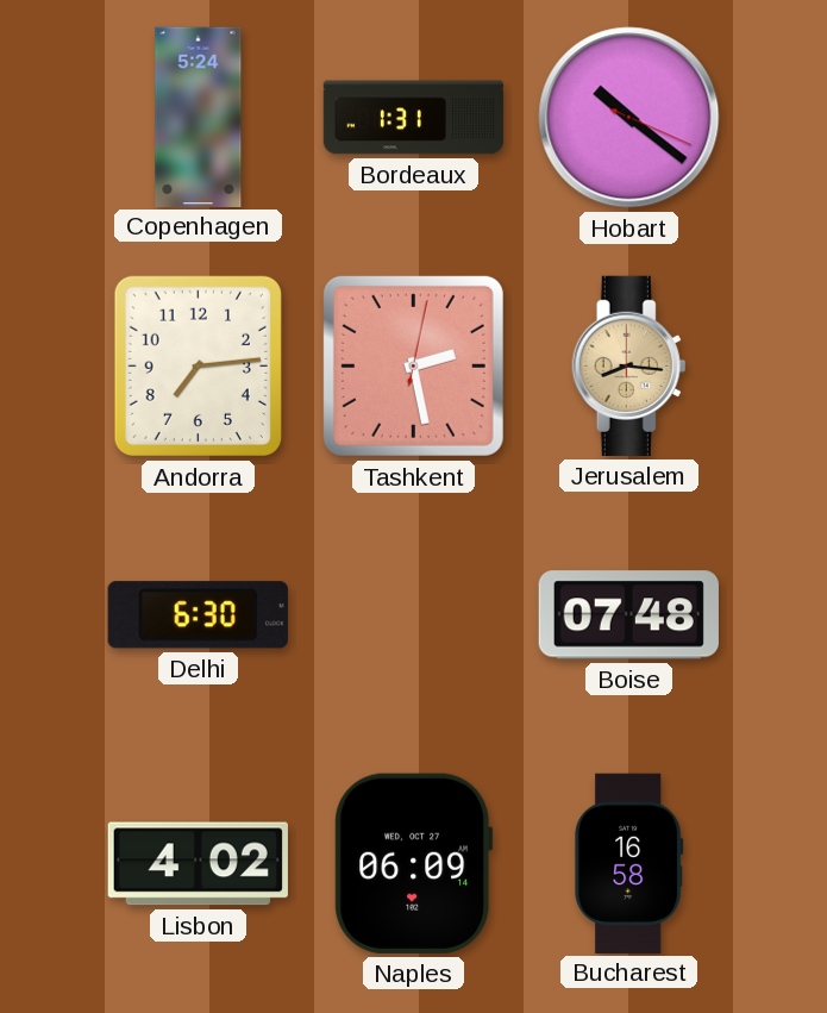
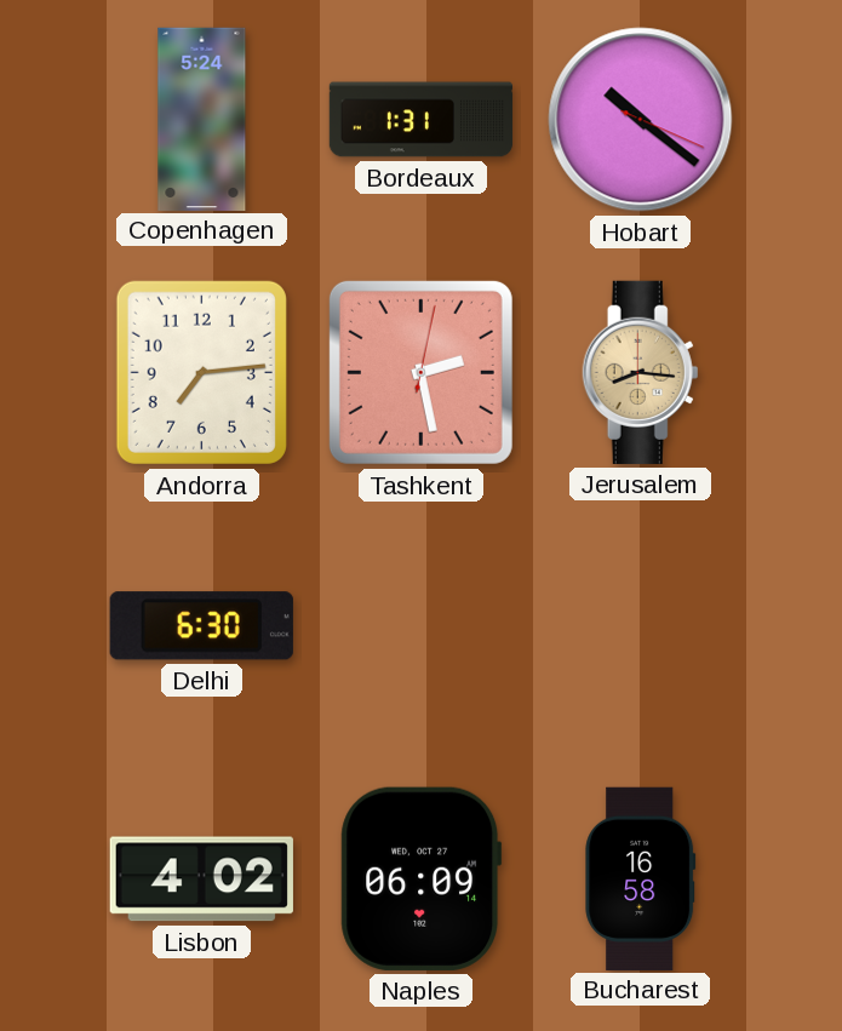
Boise: 07:48 -> none (628, 615)
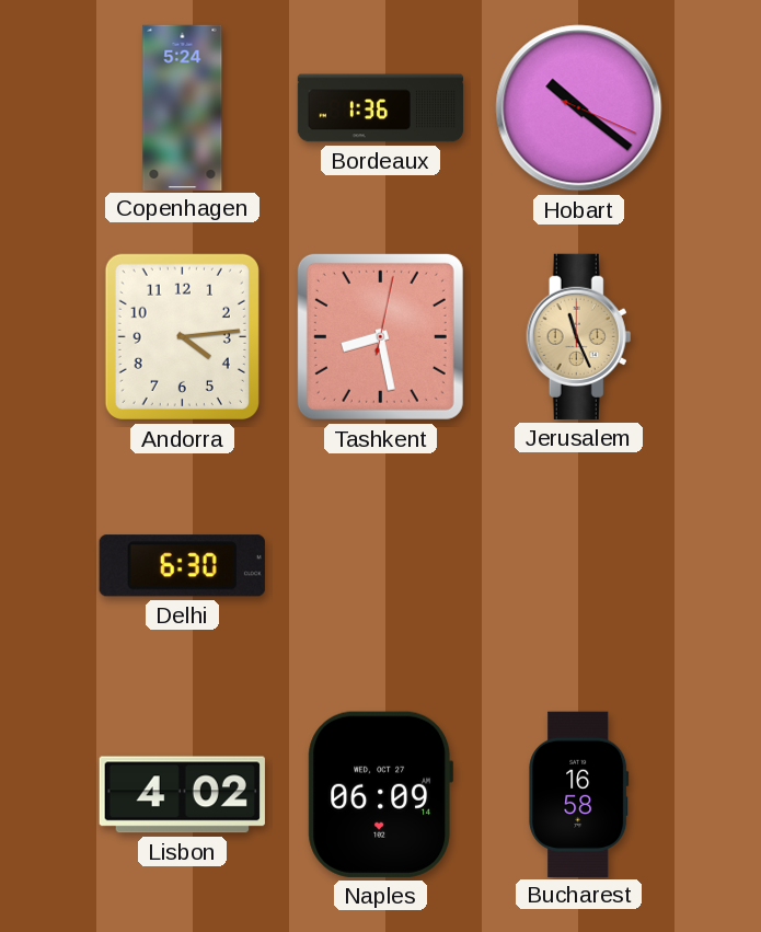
Bordeaux: 1:31 -> 1:36 (381, 108)
Andorra: 7:14 -> 4:14 (182, 336)
Tashkent: 2:28 -> 8:28 (380, 336)
Jerusalem: 8:16 -> 11:26 (579, 336)
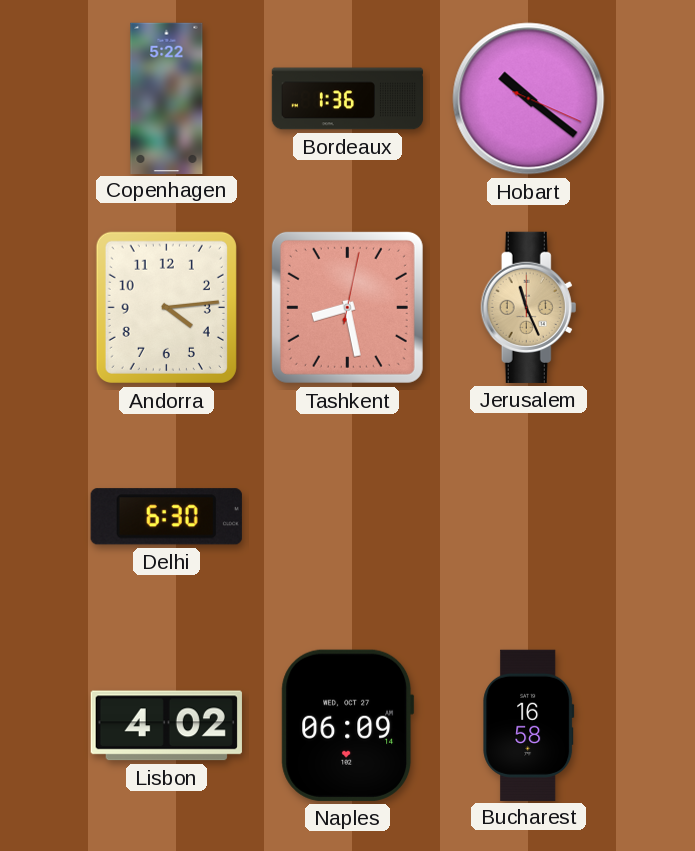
Copenhagen: 5:24 -> 5:22 (167, 98)
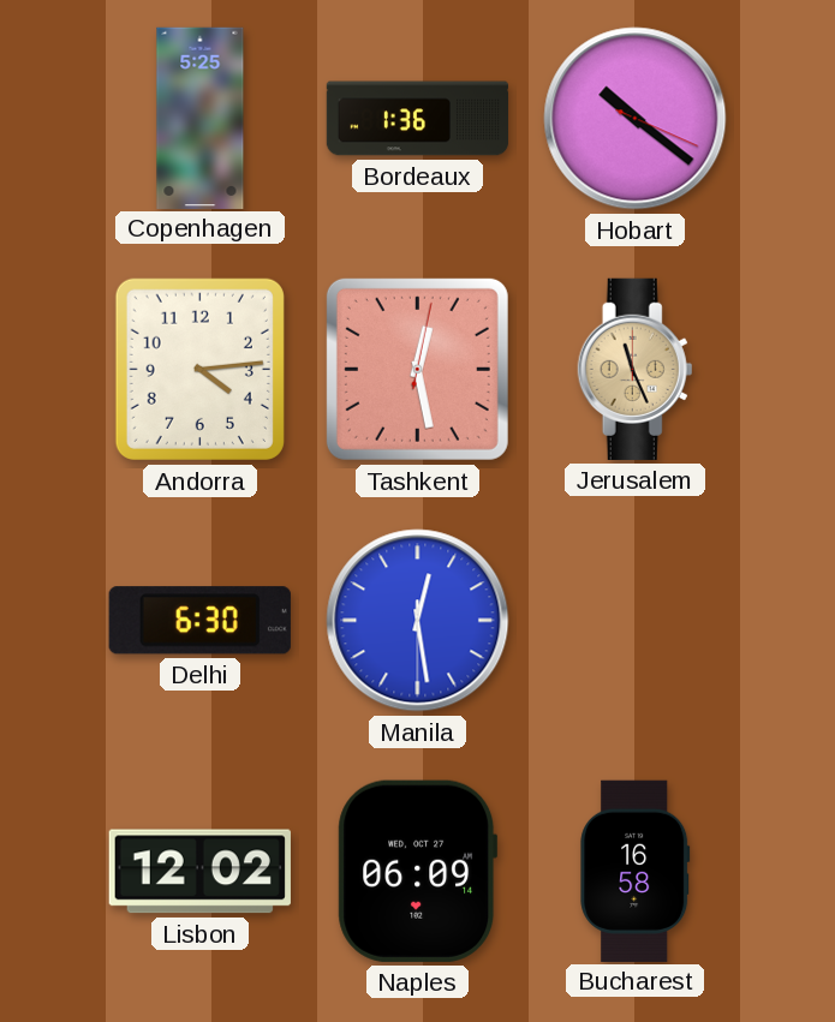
Copenhagen: 5:22 -> 5:25 (201, 118)
Tashkent: 8:28 -> 12:28 (417, 369)
Manila: none -> 12:28 (418, 621)
Lisbon: 4:02 -> 12:02 (199, 872)
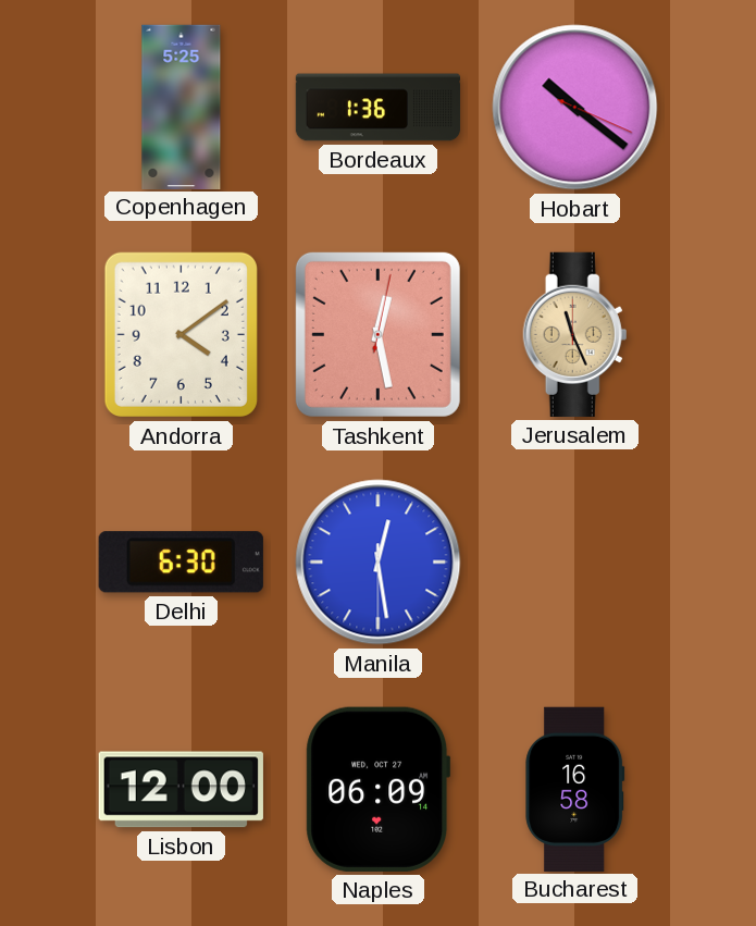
Andorra: 4:14 -> 4:09 (181, 334)
Lisbon: 12:02 -> 12:00 (181, 790)
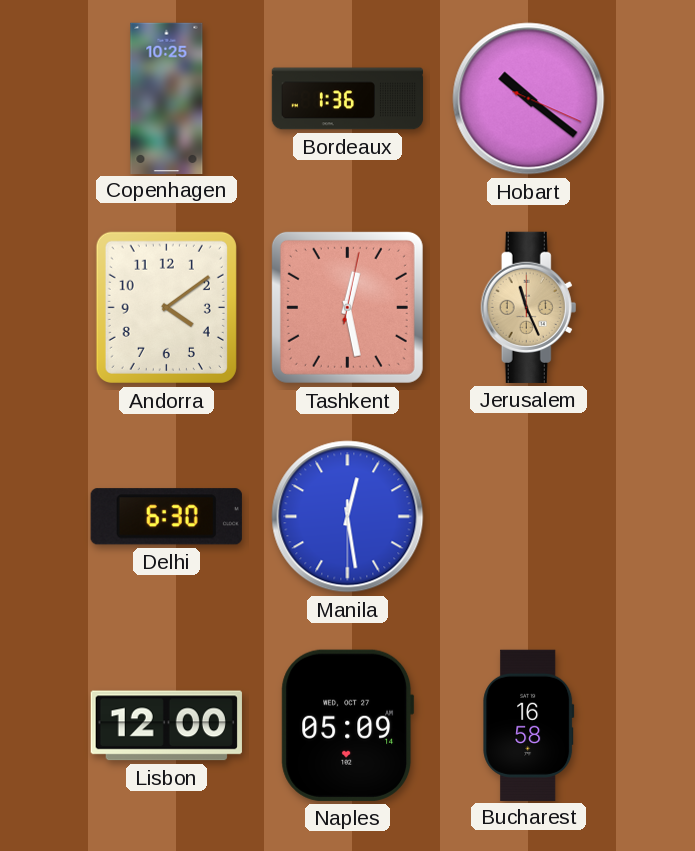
Copenhagen: 5:25 -> 10:25 (167, 98)
Naples: 06:09 -> 05:09 (348, 725)
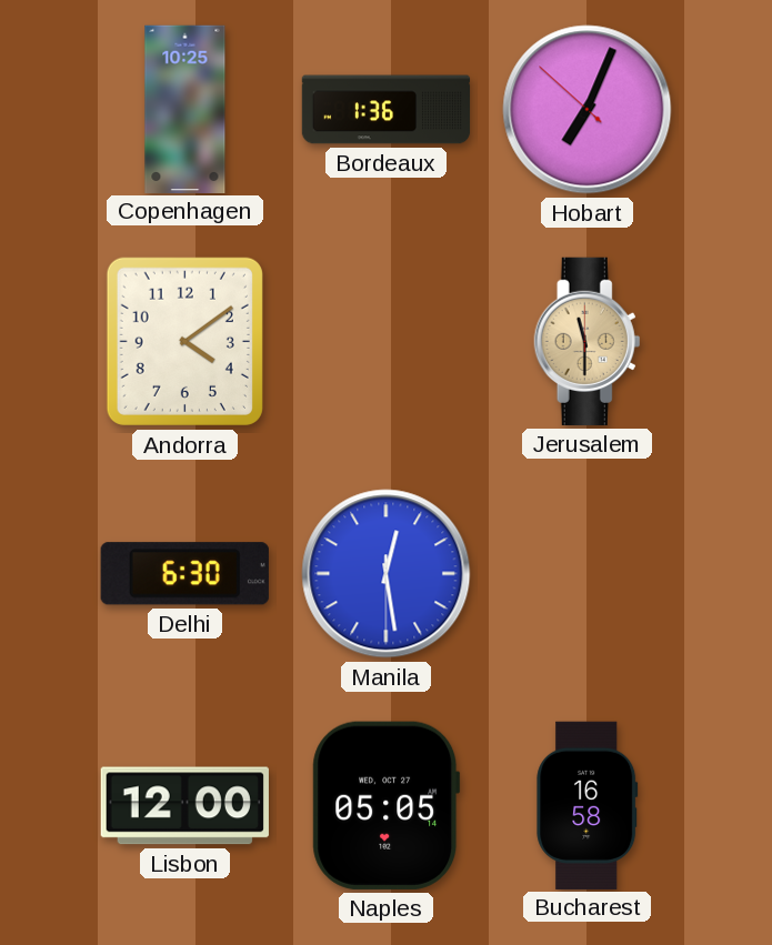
Hobart: 10:21 -> 7:03 (588, 110)
Tashkent: 12:28 -> none (347, 307)
Jerusalem: 11:26 -> 11:30 (588, 341)
Naples: 05:09 -> 05:05 (387, 805)
